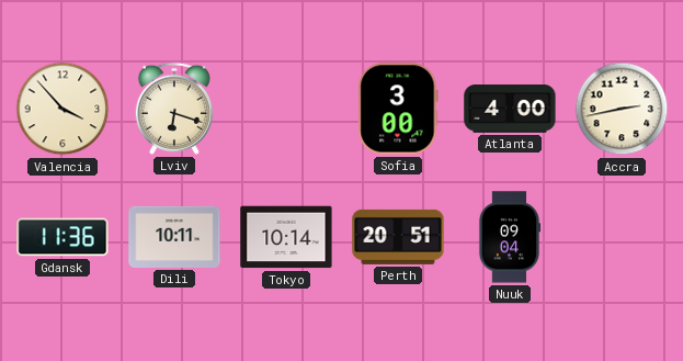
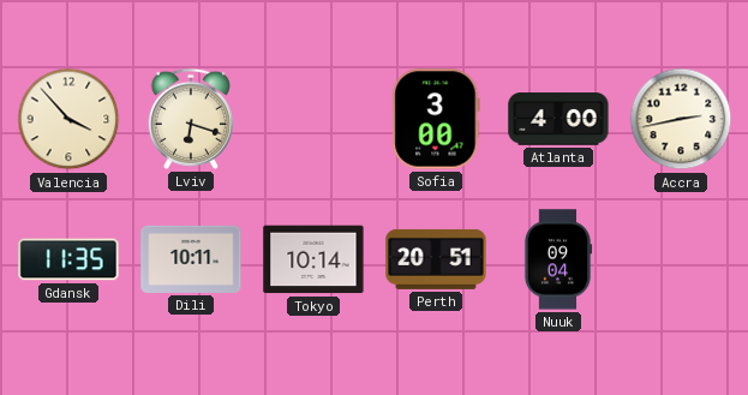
Gdansk: 11:36 -> 11:35 (68, 259)
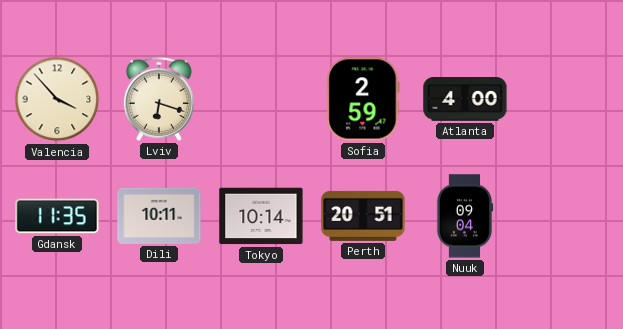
Sofia: 3:00 -> 2:59 (363, 99)
Accra: 2:43 -> none (681, 119)
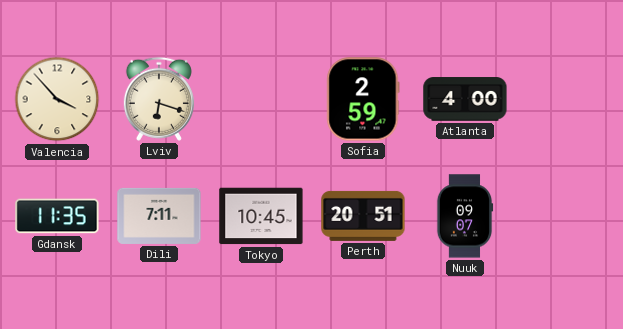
Dili: 10:11 -> 7:11 (159, 216)
Tokyo: 10:14 -> 10:45 (261, 216)
Nuuk: 09:04 -> 09:07 (465, 216)
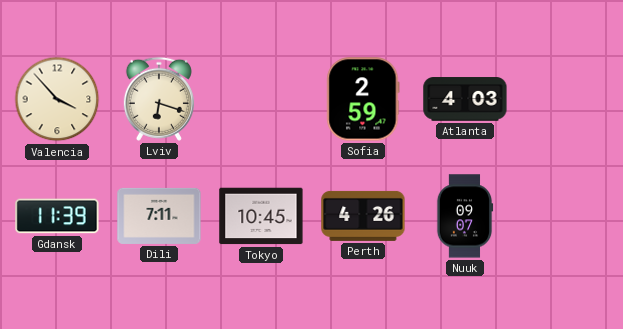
Atlanta: 4:00 -> 4:03 (465, 99)
Gdansk: 11:35 -> 11:39 (57, 216)
Perth: 20:51 -> 4:26 (363, 216)
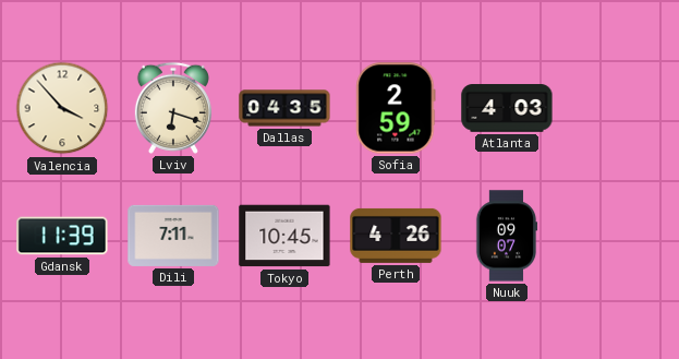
Dallas: none -> 04:35 (284, 108)
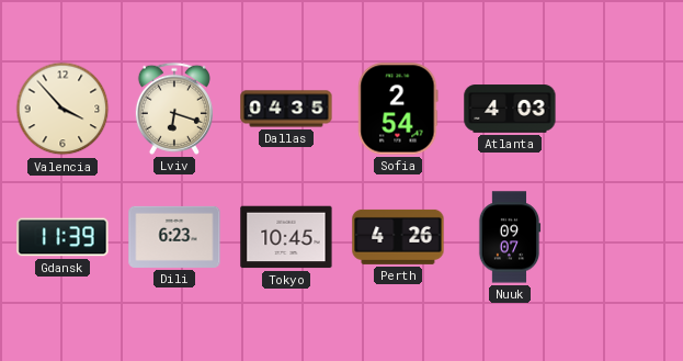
Sofia: 2:59 -> 2:54 (398, 109)
Dili: 7:11 -> 6:23 (174, 237)
